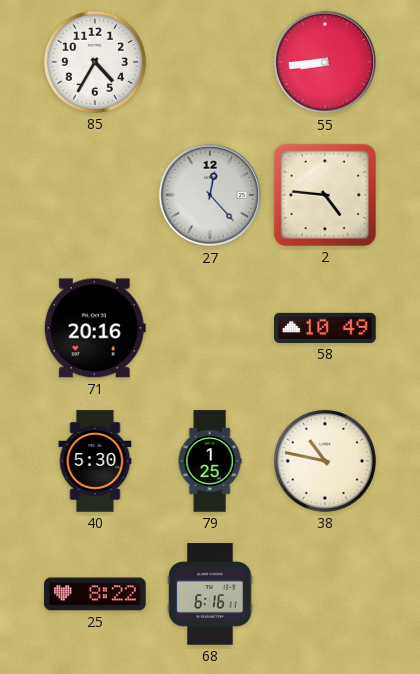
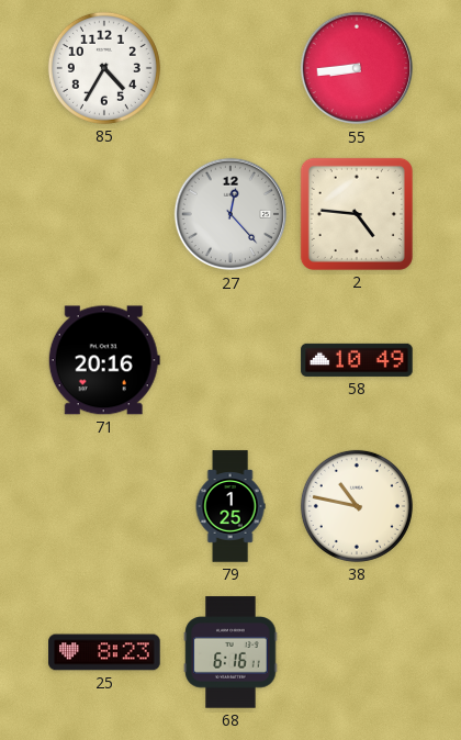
40: 5:30 -> none (95, 461)
25: 8:22 -> 8:23 (104, 652)
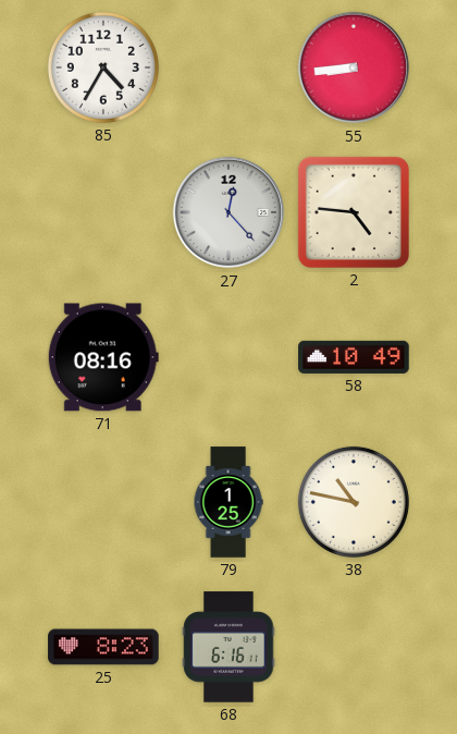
71: 20:16 -> 08:16 (103, 357)
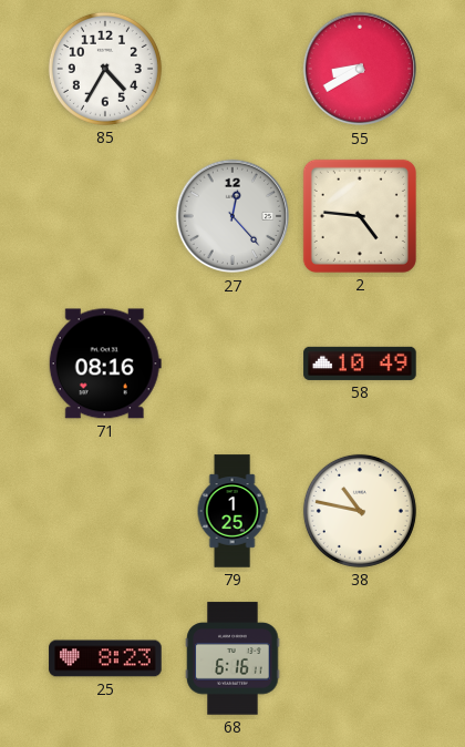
55: 8:44 -> 8:40 (360, 69)
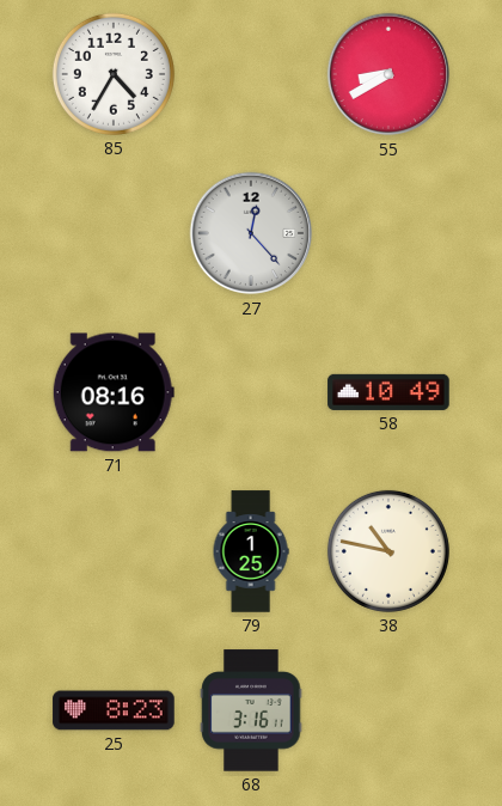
2: 4:46 -> none (360, 216)
68: 6:16 -> 3:16 (251, 710)
